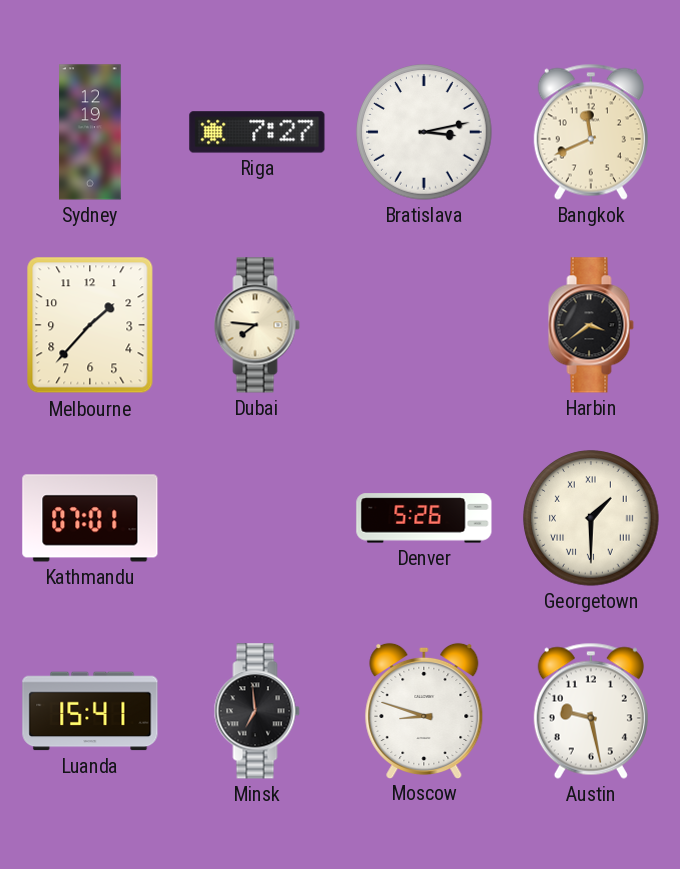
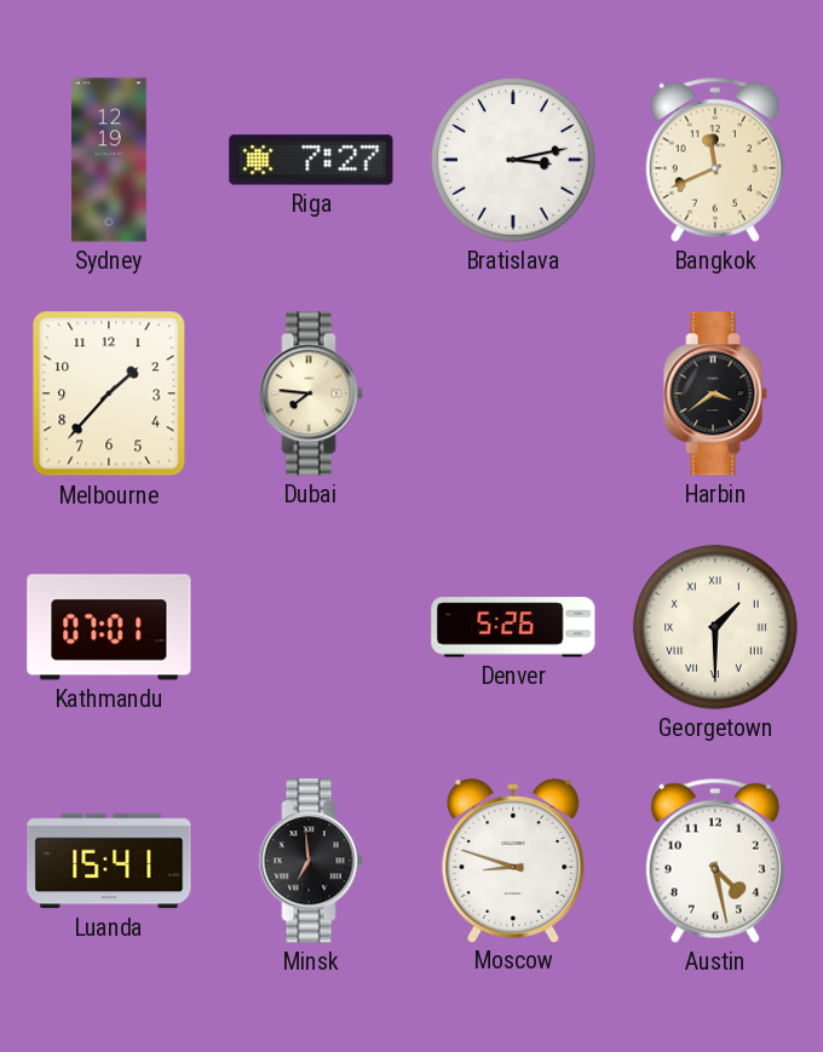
Austin: 9:28 -> 4:28 (715, 861)
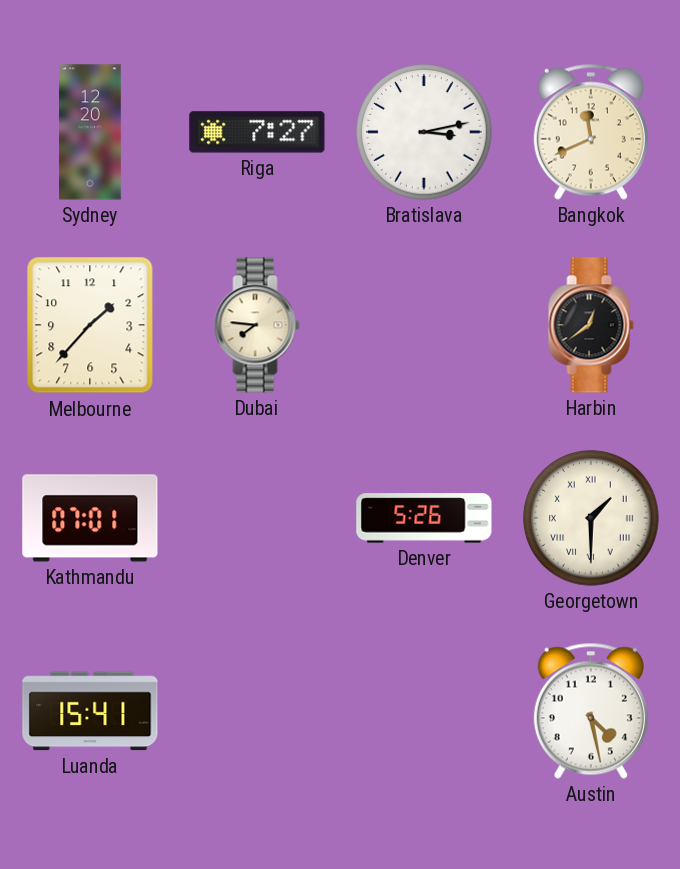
Sydney: 12:19 -> 12:20 (90, 132)
Harbin: 3:39 -> 12:39 (591, 325)
Minsk: 6:59 -> none (311, 861)
Moscow: 8:48 -> none (513, 860)
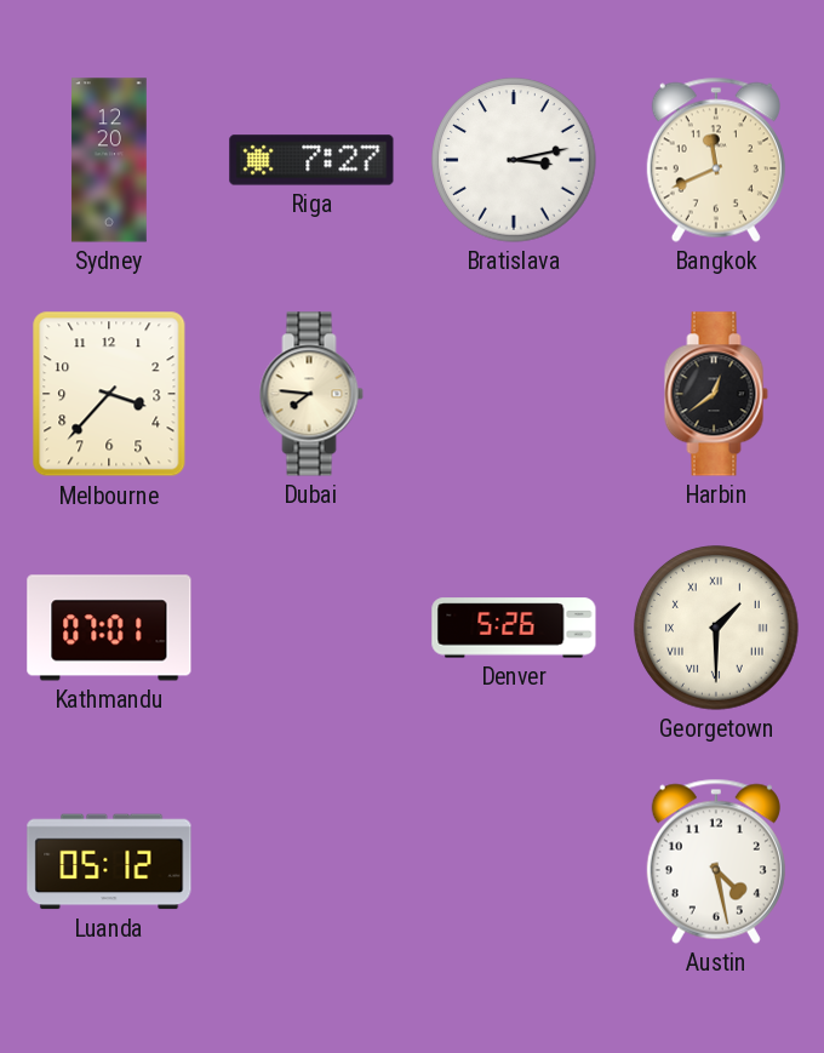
Melbourne: 1:37 -> 3:37 (109, 394)
Luanda: 15:41 -> 05:12 (109, 862)
